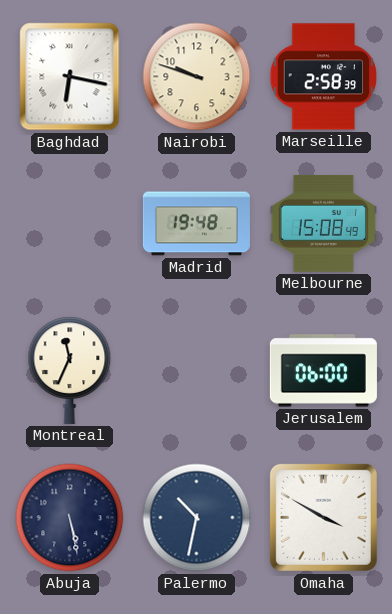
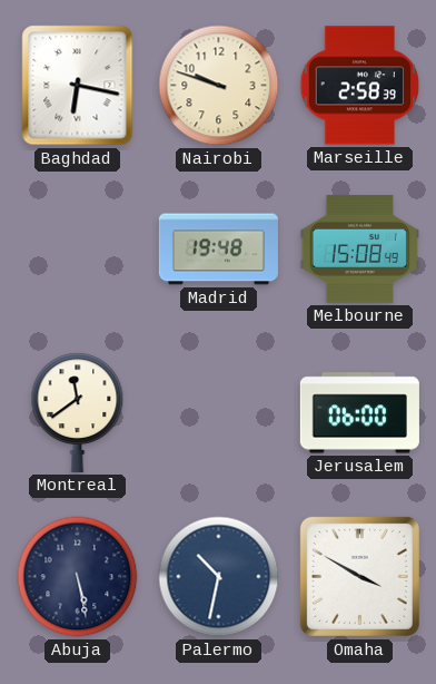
Montreal: 11:34 -> 11:39 (78, 412)
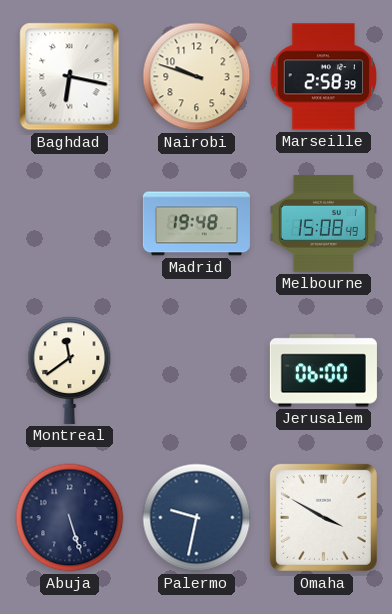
Abuja: 5:28 -> 5:27 (70, 518)
Palermo: 10:32 -> 9:32 (197, 518)
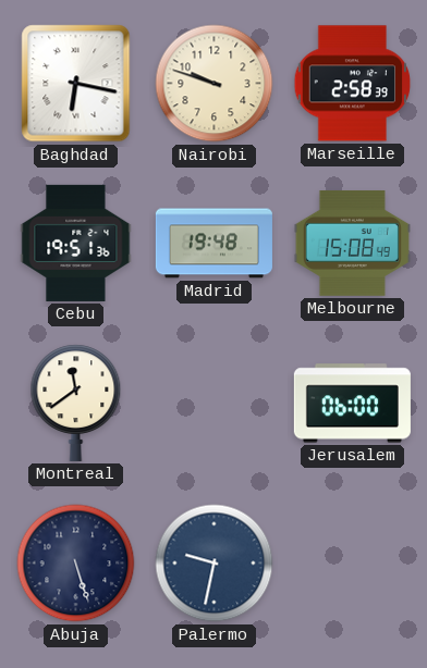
Cebu: none -> 19:51 (76, 243)
Omaha: 3:50 -> none (323, 517)
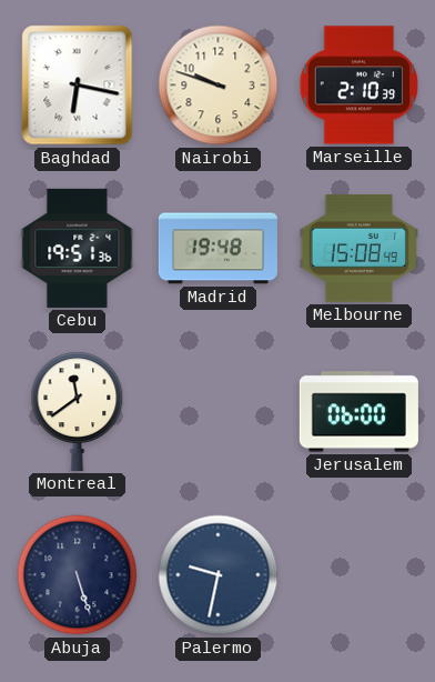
Marseille: 2:58 -> 2:10 (360, 86)
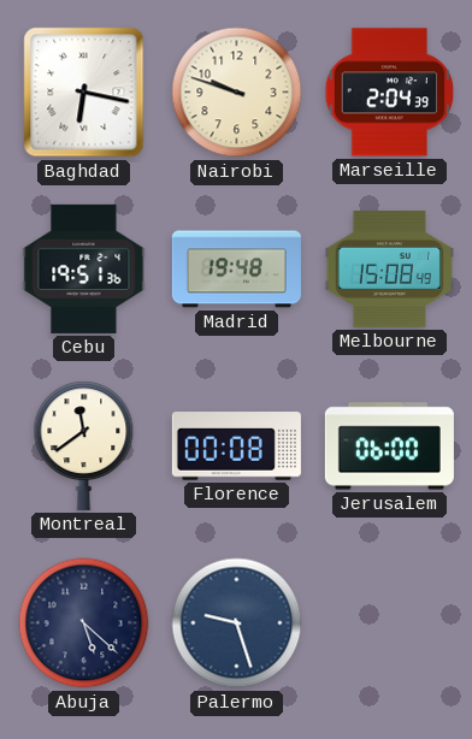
Marseille: 2:10 -> 2:04 (390, 93)
Florence: none -> 00:08 (236, 447)
Abuja: 5:27 -> 5:22 (84, 623)
Palermo: 9:32 -> 9:27 (237, 623)
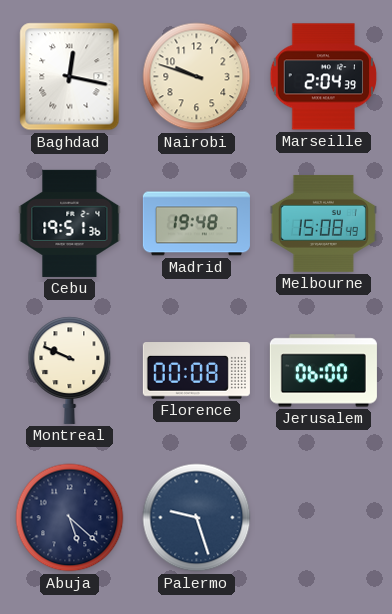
Baghdad: 6:17 -> 12:17 (70, 77)
Montreal: 11:39 -> 9:49 (70, 370)
